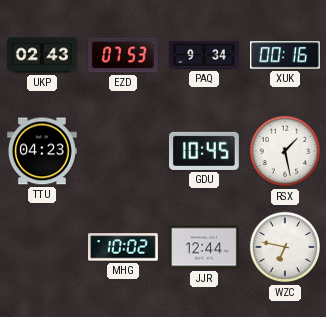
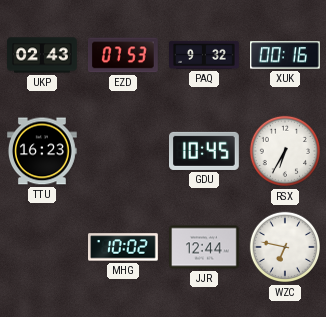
PAQ: 9:34 -> 9:32 (205, 55)
TTU: 04:23 -> 16:23 (43, 151)
RSX: 1:28 -> 6:35 (285, 151)
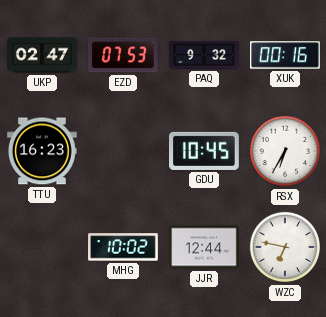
UKP: 02:43 -> 02:47 (43, 55)
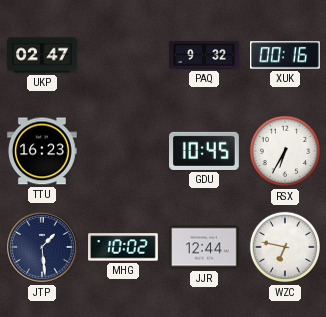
EZD: 07:53 -> none (124, 55)
JTP: none -> 1:29 (42, 247)
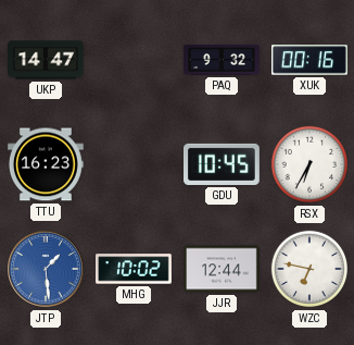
UKP: 02:47 -> 14:47 (47, 60)
JTP dial: navy -> blue (46, 269)
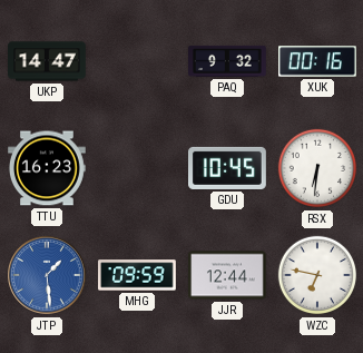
RSX: 6:35 -> 6:31 (317, 168)
MHG: 10:02 -> 09:59 (138, 275)
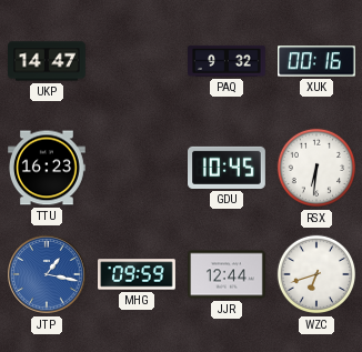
JTP: 1:29 -> 1:17 (47, 274)
WZC: 6:47 -> 6:42 (316, 274)
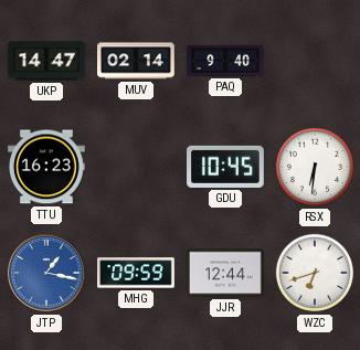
MUV: none -> 02:14 (137, 61)
PAQ: 9:32 -> 9:40 (226, 61)
XUK: 00:16 -> none (318, 61)
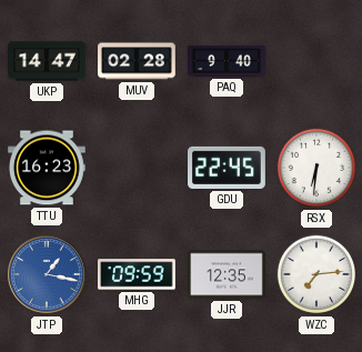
MUV: 02:14 -> 02:28 (138, 61)
GDU: 10:45 -> 22:45 (228, 168)
JJR: 12:44 -> 12:35 (228, 274)
WZC: 6:42 -> 7:14 (316, 274)
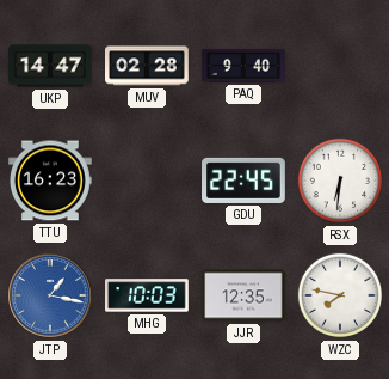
MHG: 09:59 -> 10:03 (148, 295)
WZC: 7:14 -> 7:47 (340, 295)
